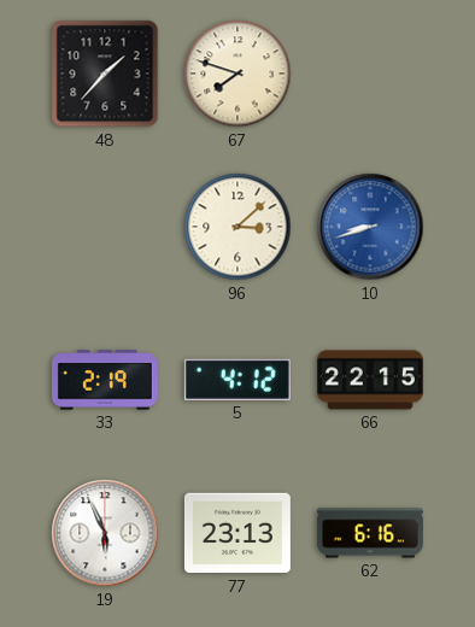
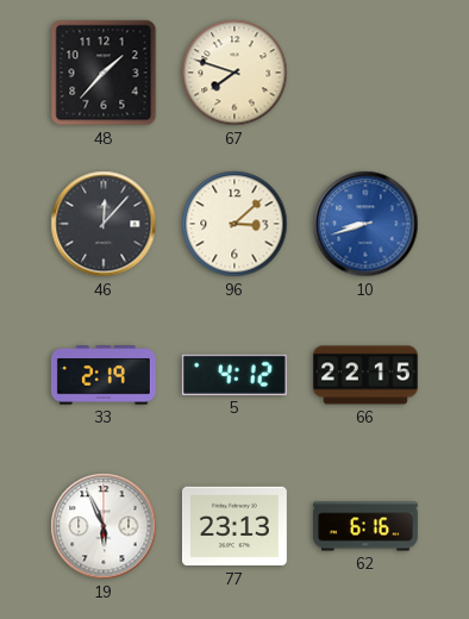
46: none -> 12:07 (104, 224)
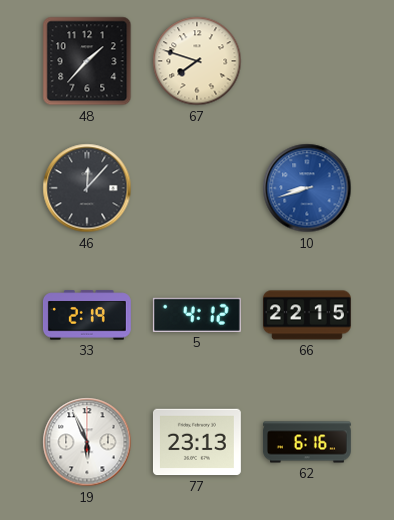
96: 3:08 -> none (234, 224)
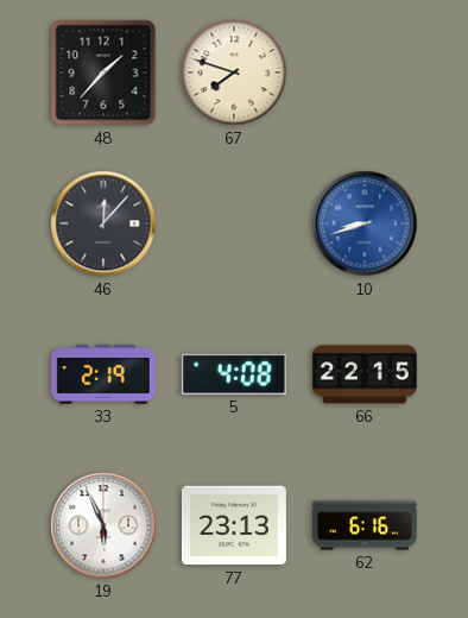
5: 4:12 -> 4:08 (234, 374)
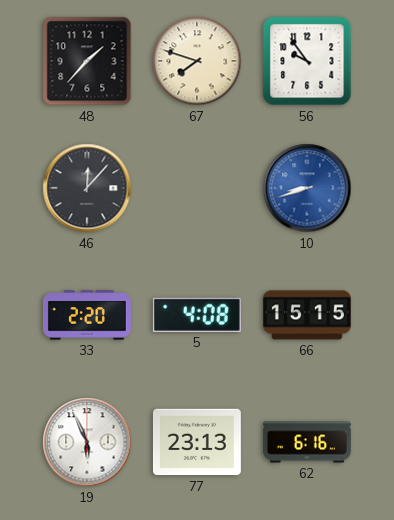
56: none -> 9:54 (307, 61)
33: 2:19 -> 2:20 (87, 315)
66: 22:15 -> 15:15 (307, 315)
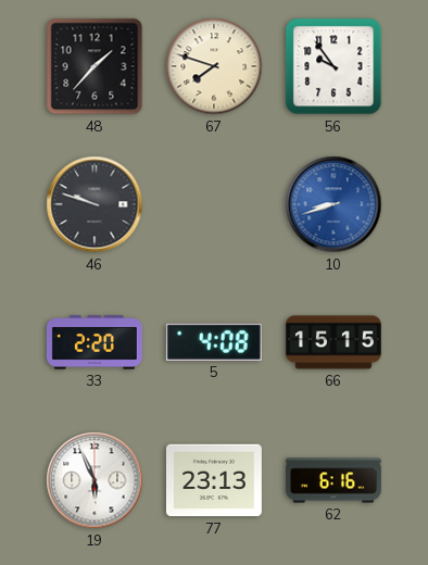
46: 12:07 -> 9:48 (95, 204)
